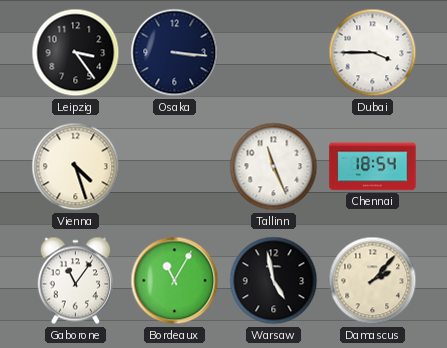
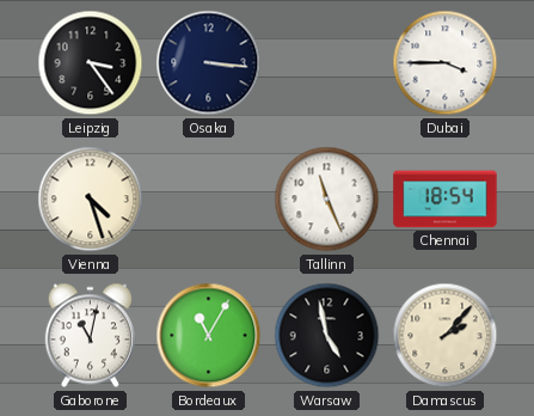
Gaborone: 11:06 -> 11:02 (90, 336)
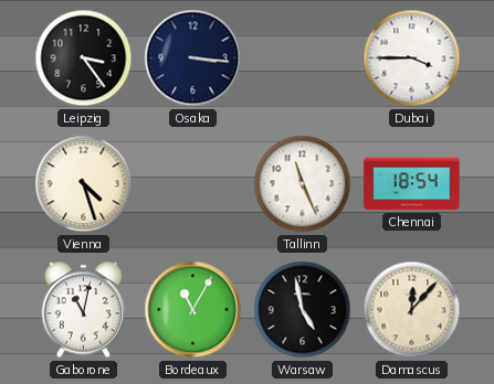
Damascus: 2:07 -> 12:07 (412, 310)
